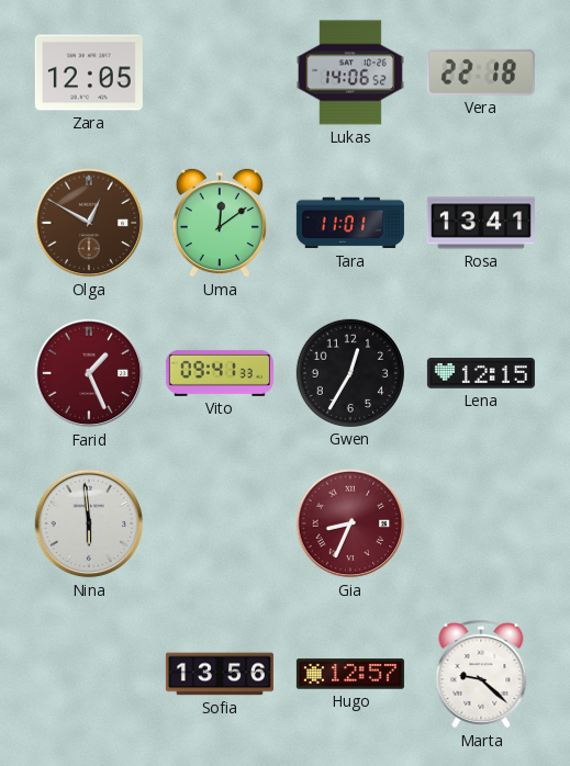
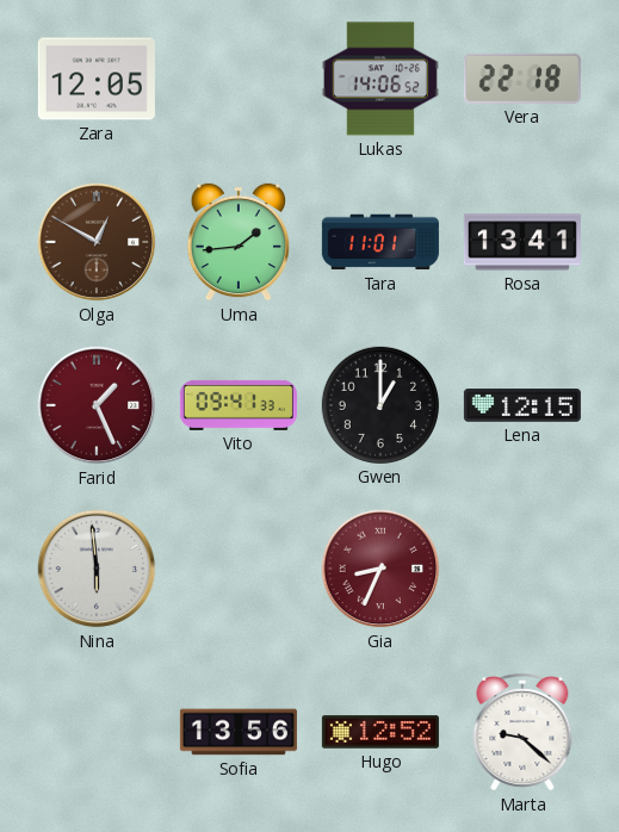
Uma: 12:09 -> 1:44 (237, 242)
Gwen: 12:35 -> 1:00 (380, 405)
Hugo: 12:57 -> 12:52 (380, 732)
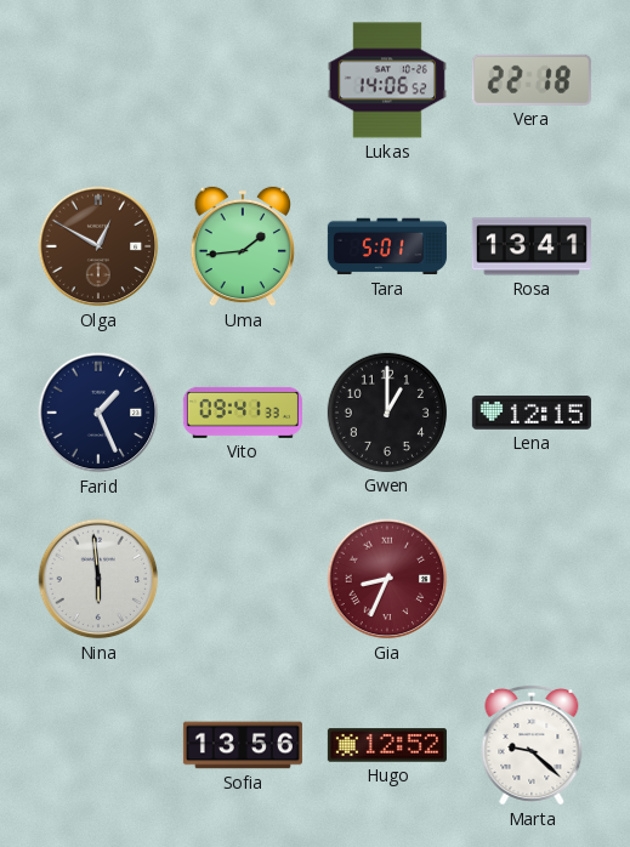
Zara: 12:05 -> none (97, 79)
Tara: 11:01 -> 5:01 (387, 246)
Farid dial: burgundy -> navy (98, 413)
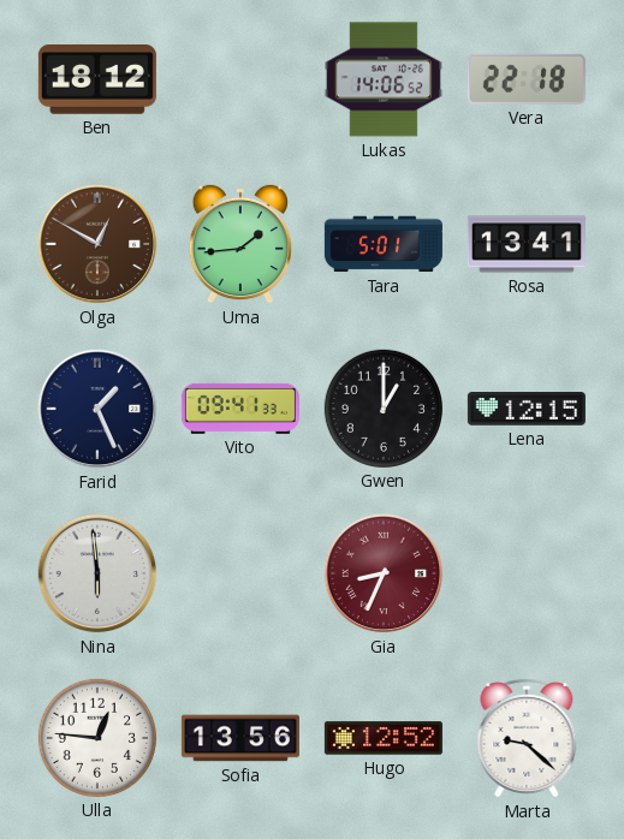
Ben: none -> 18:12 (97, 79)
Ulla: none -> 12:46 (97, 738)
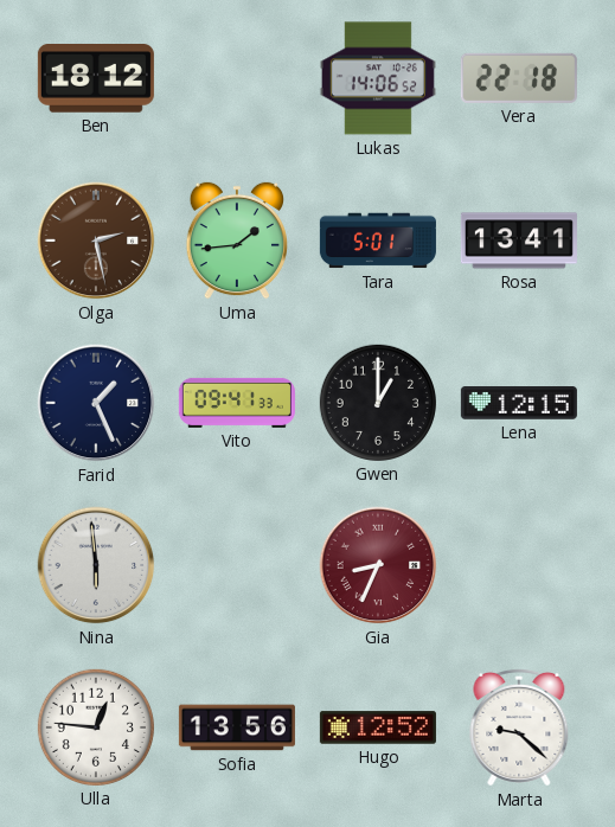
Olga: 12:50 -> 2:28 (96, 241)
